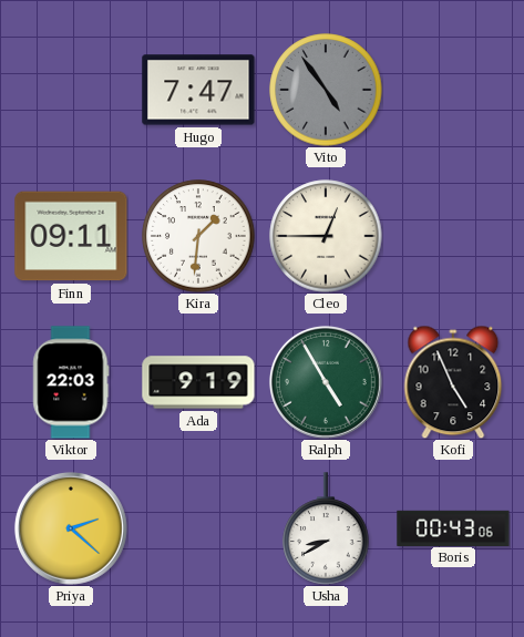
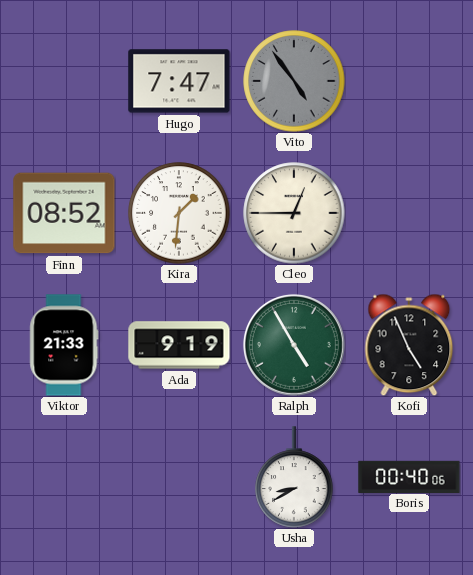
Finn: 09:11 -> 08:52 (64, 213)
Viktor: 22:03 -> 21:33 (64, 345)
Priya: 2:22 -> none (71, 528)
Boris: 00:43 -> 00:40 (409, 476)
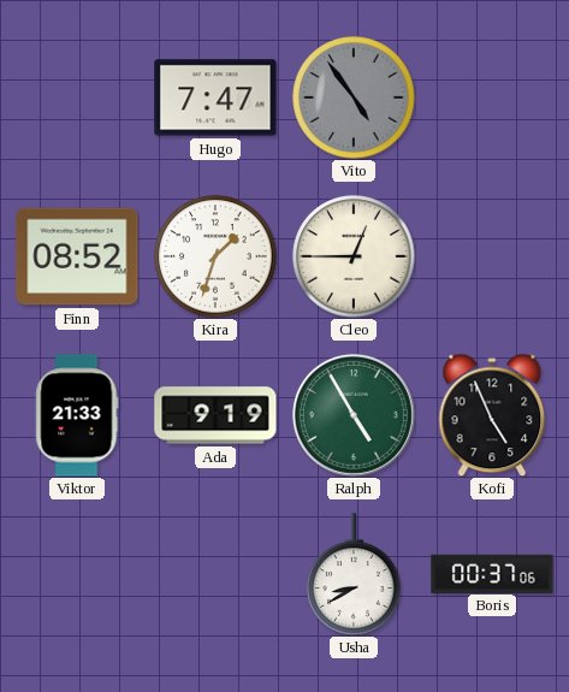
Kira: 1:31 -> 1:33 (215, 256)
Boris: 00:40 -> 00:37 (492, 573)
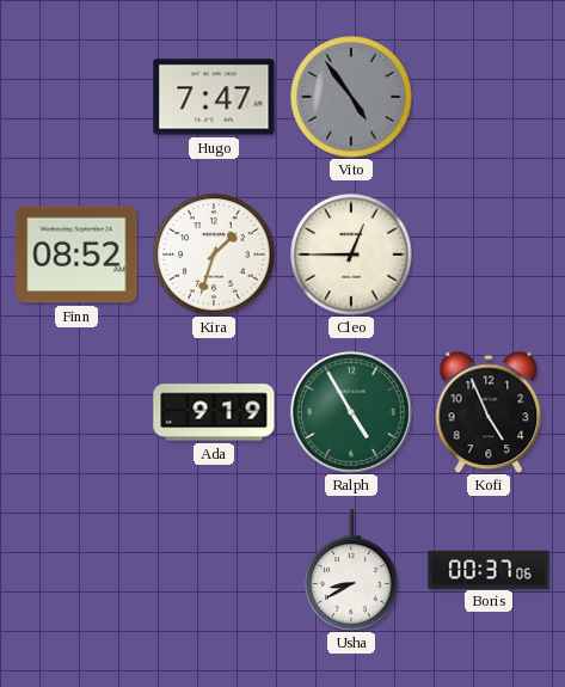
Viktor: 21:33 -> none (77, 415)
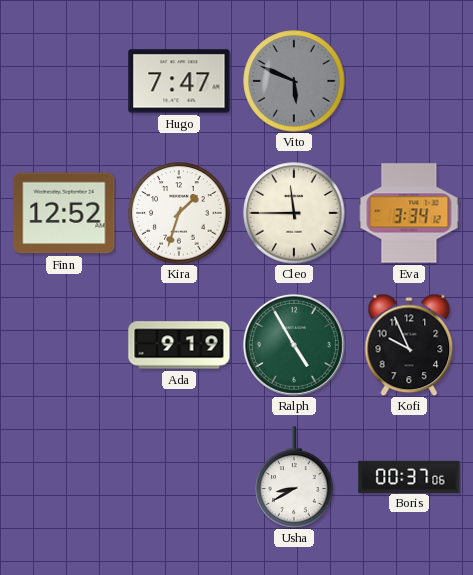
Vito: 4:54 -> 5:49 (294, 81)
Finn: 08:52 -> 12:52 (64, 213)
Cleo: 12:45 -> 11:45 (294, 213)
Eva: none -> 3:34 (409, 213)
Kofi: 4:56 -> 9:56 (409, 345)
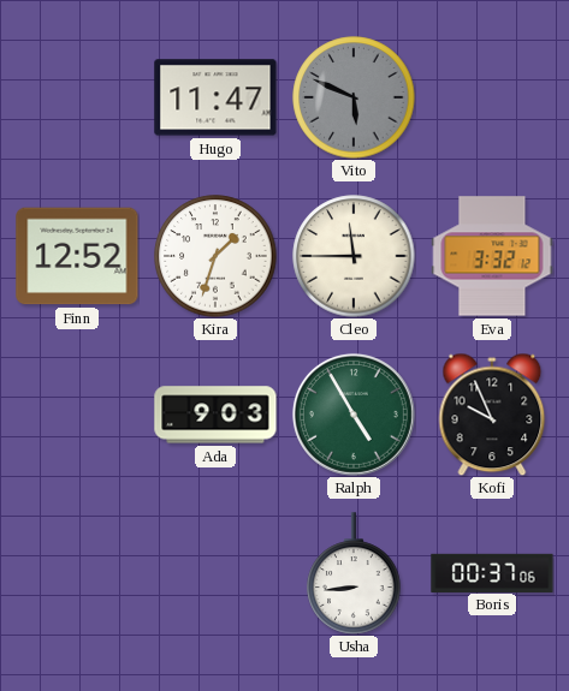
Hugo: 7:47 -> 11:47 (215, 97)
Eva: 3:34 -> 3:32 (492, 256)
Ada: 9:19 -> 9:03 (215, 415)
Usha: 8:40 -> 8:44 (354, 573)
